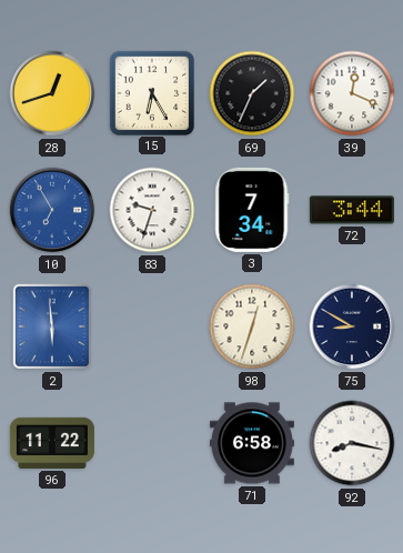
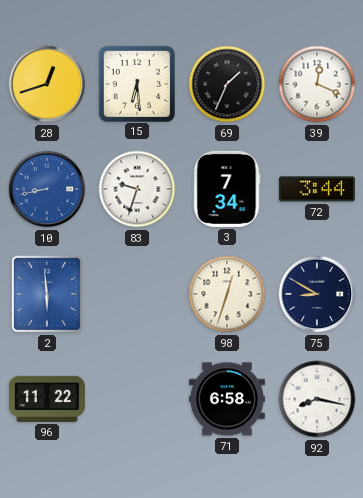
15: 6:25 -> 6:29 (136, 83)
10: 6:55 -> 8:43 (47, 189)
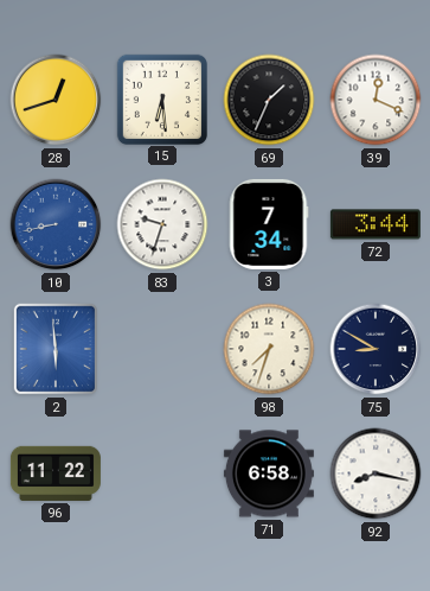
98: 12:33 -> 7:33 (269, 349)
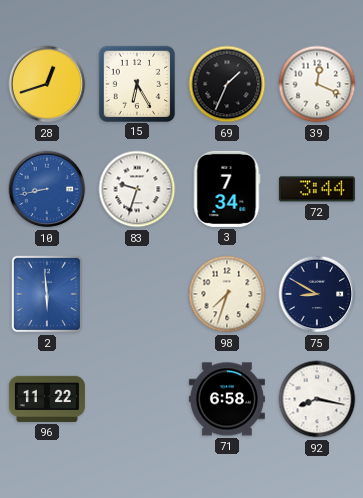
15: 6:29 -> 6:25 (136, 83)
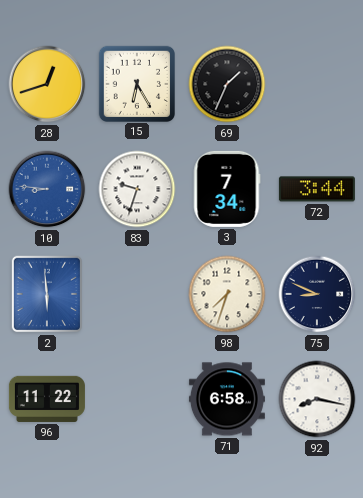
39: 12:19 -> none (317, 84)
10: 8:43 -> 8:46 (47, 189)
75: 8:50 -> 8:49 (317, 294)
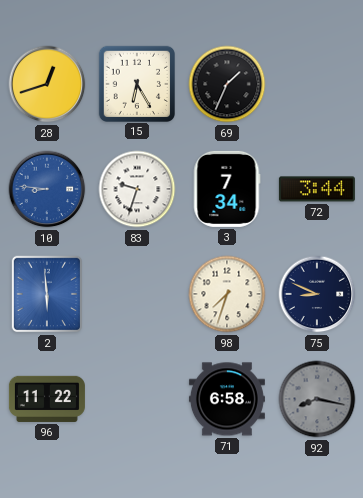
92 dial: white -> grey (317, 399)
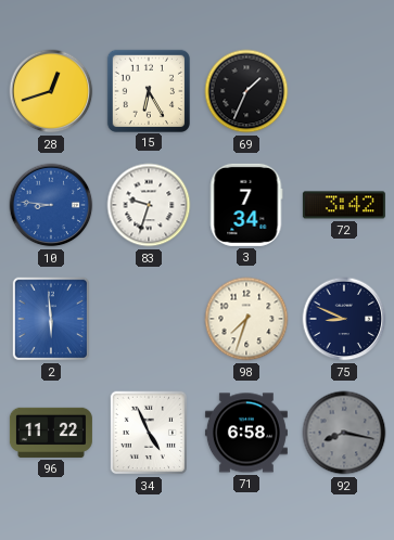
72: 3:44 -> 3:42 (344, 205)
34: none -> 4:56 (148, 433)
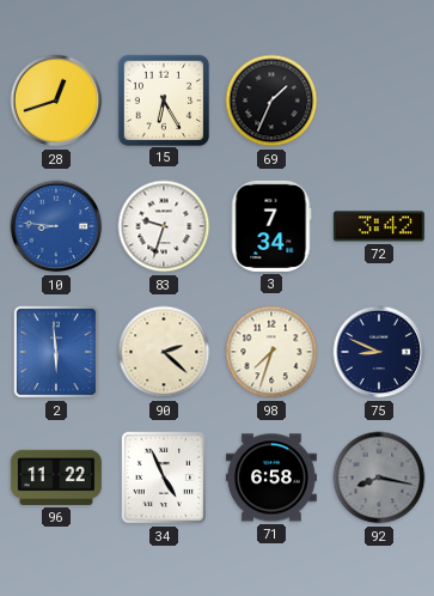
90: none -> 2:22 (164, 352)
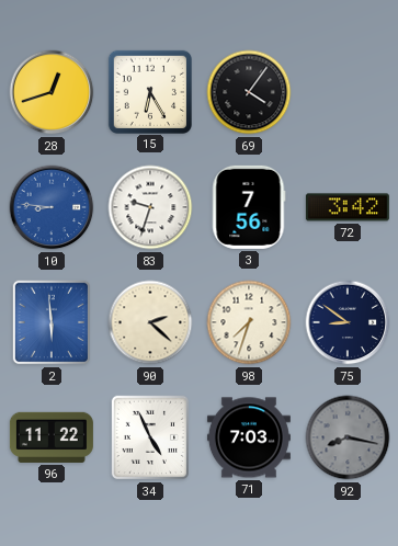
69: 1:34 -> 4:06 (249, 92)
3: 7:34 -> 7:56 (249, 207)
75: 8:49 -> 8:51 (348, 322)
71: 6:58 -> 7:03 (249, 437)
